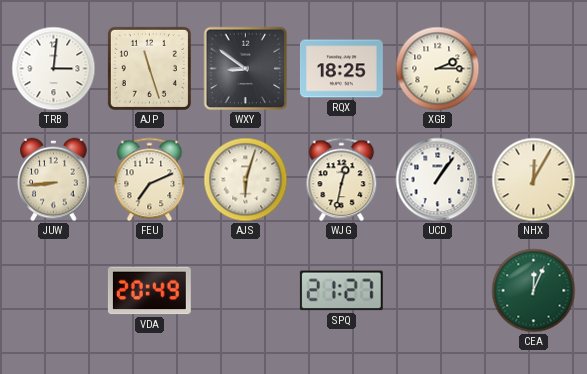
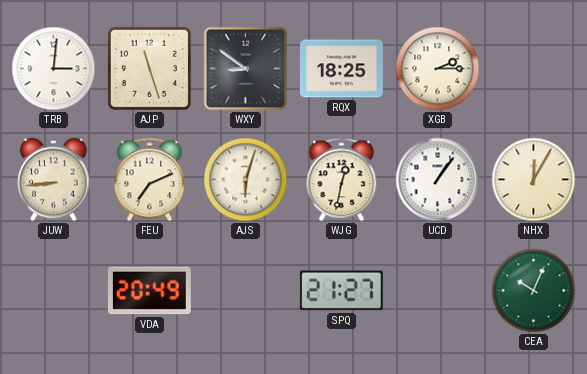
CEA: 12:04 -> 10:04 (534, 291)
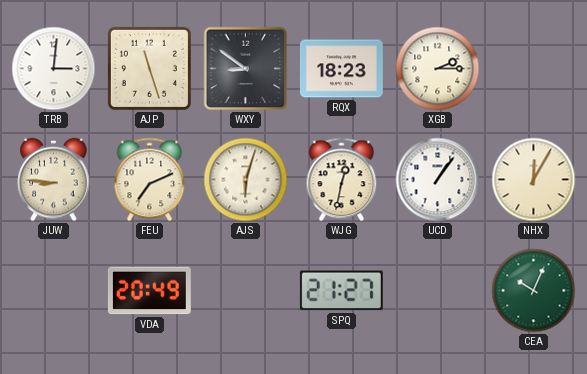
RQX: 18:25 -> 18:23 (341, 69)
JUW: 8:44 -> 8:46 (54, 180)
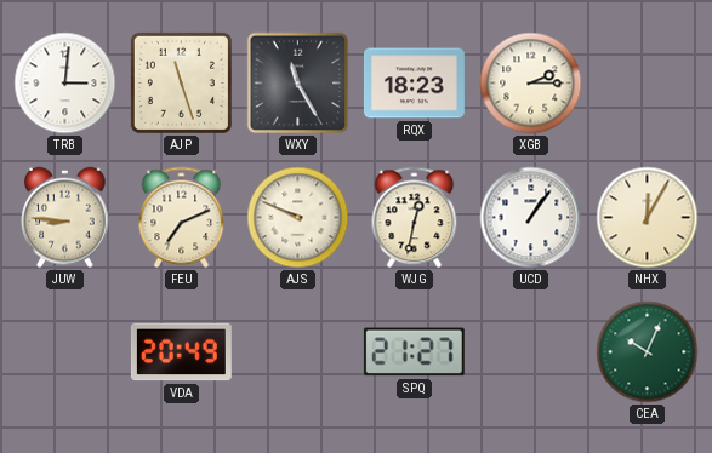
WXY: 8:51 -> 11:25 (298, 84)
AJS: 6:03 -> 9:49 (298, 218)
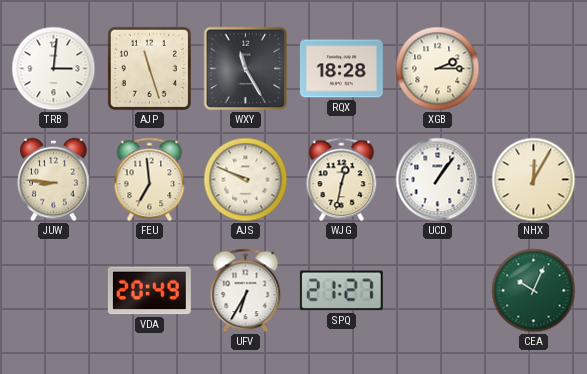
RQX: 18:23 -> 18:28 (341, 69)
FEU: 7:11 -> 6:59 (150, 180)
UFV: none -> 6:35 (246, 291)
